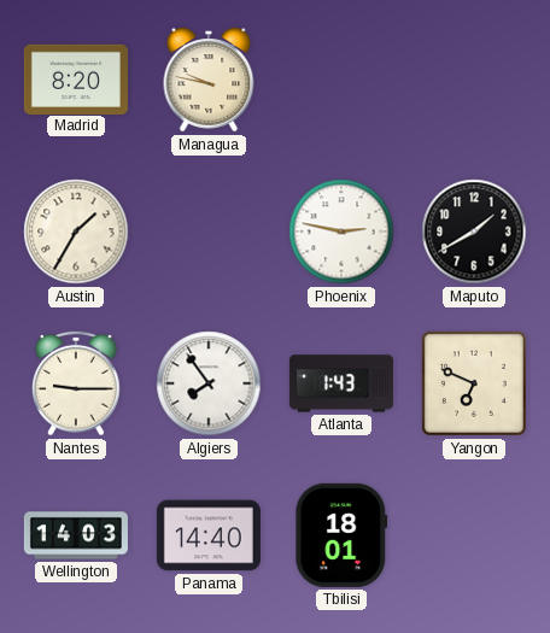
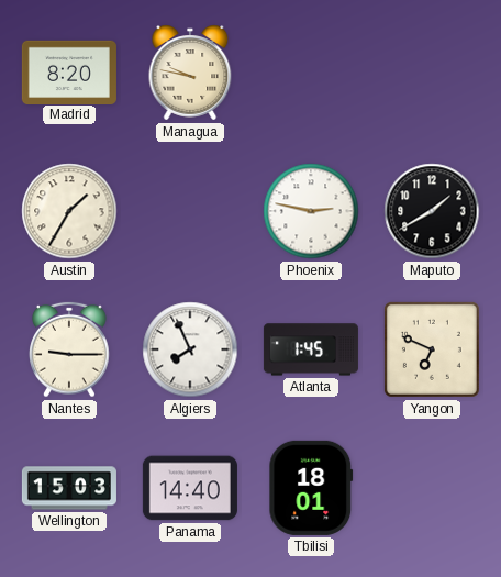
Algiers: 7:54 -> 7:56 (190, 349)
Atlanta: 1:43 -> 1:45 (311, 349)
Wellington: 14:03 -> 15:03 (69, 488)
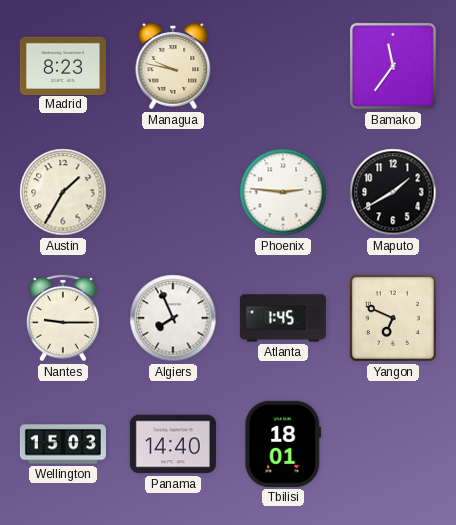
Madrid: 8:20 -> 8:23 (63, 65)
Bamako: none -> 11:36 (393, 66)
Phoenix: 2:47 -> 2:46 (283, 192)
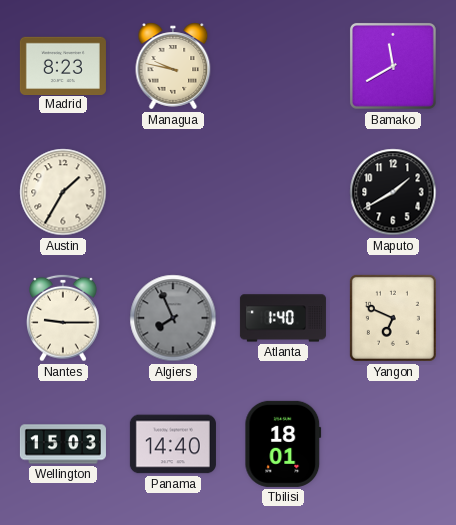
Bamako: 11:36 -> 11:40 (393, 66)
Phoenix: 2:46 -> none (283, 192)
Algiers dial: white -> grey (173, 318)
Atlanta: 1:45 -> 1:40 (283, 318)
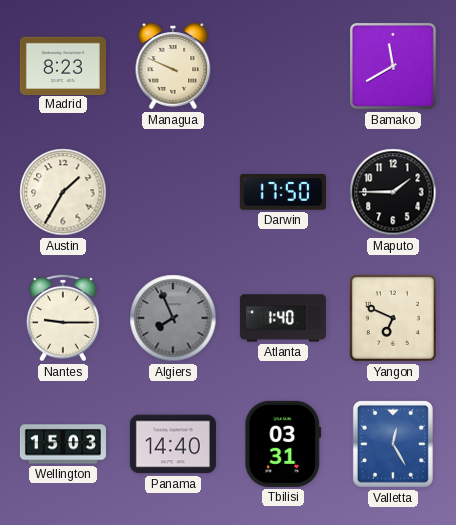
Managua: 9:47 -> 9:49 (173, 66)
Darwin: none -> 17:50 (283, 192)
Maputo: 1:40 -> 1:45 (393, 192)
Tbilisi: 18:01 -> 03:31 (283, 444)
Valletta: none -> 12:25 (393, 444)
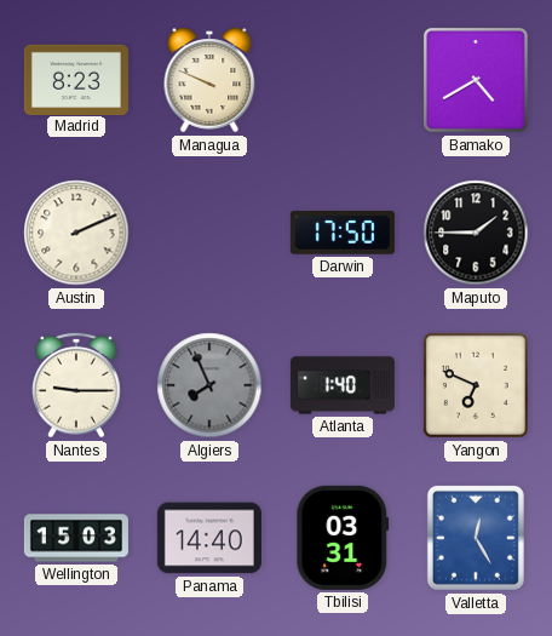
Bamako: 11:40 -> 4:40 (476, 80)
Austin: 1:35 -> 2:11 (76, 233)
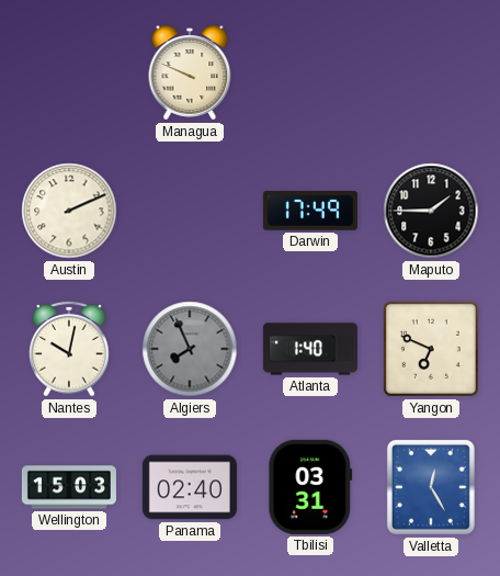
Madrid: 8:23 -> none (76, 79)
Bamako: 4:40 -> none (476, 80)
Darwin: 17:50 -> 17:49 (310, 211)
Nantes: 9:15 -> 10:02 (69, 349)
Panama: 14:40 -> 02:40 (190, 487)
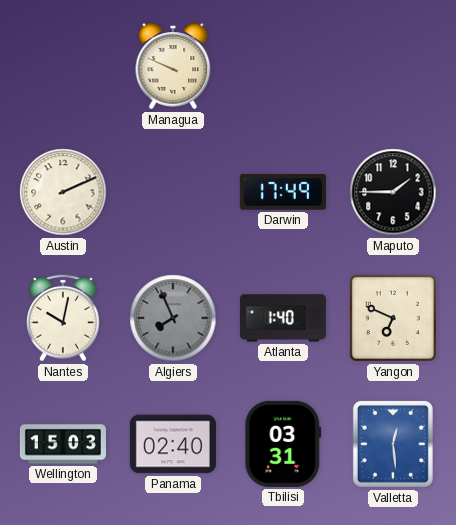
Valletta: 12:25 -> 12:29 (393, 444)
